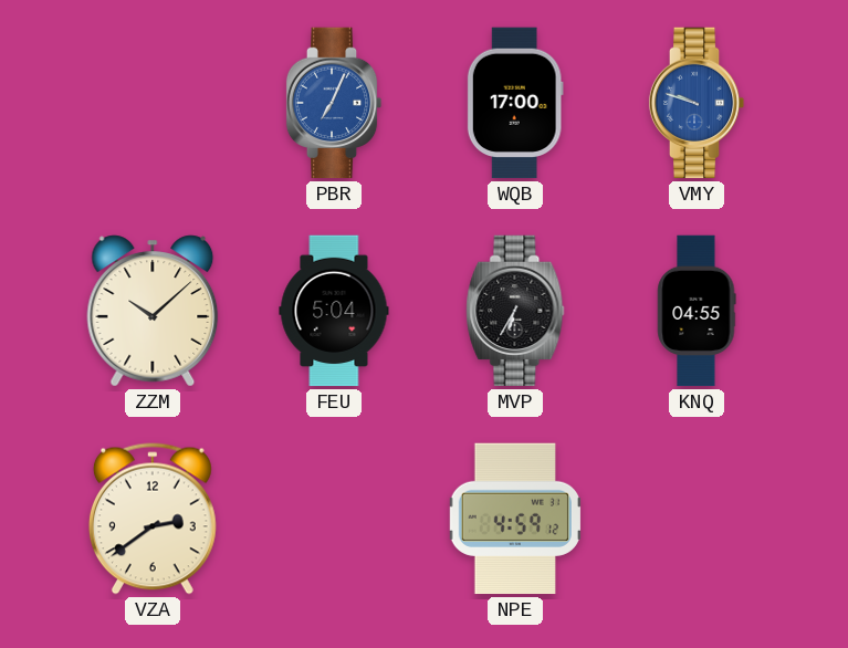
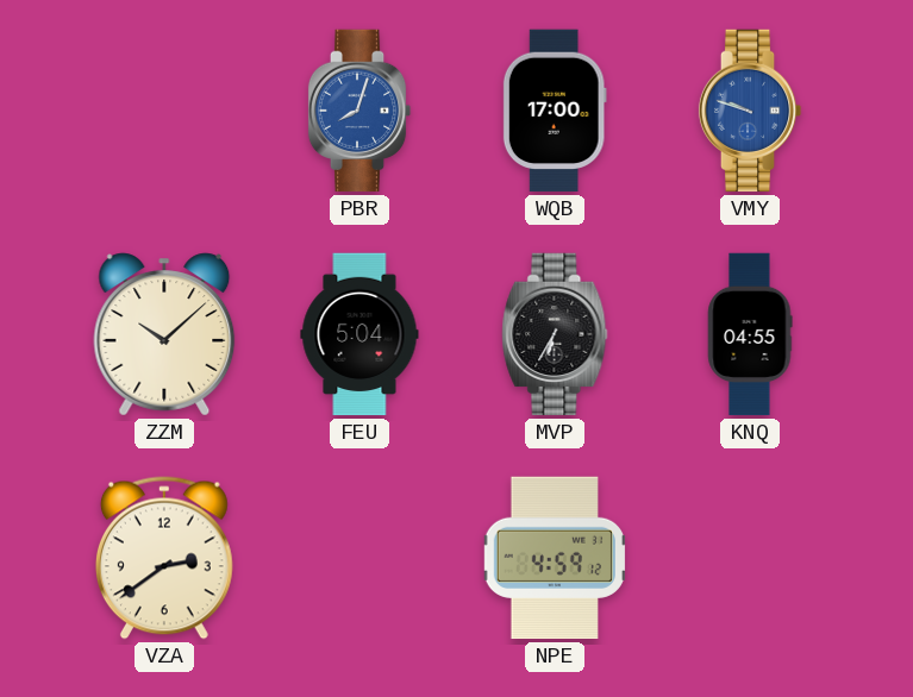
PBR: 7:04 -> 8:03 (359, 111)
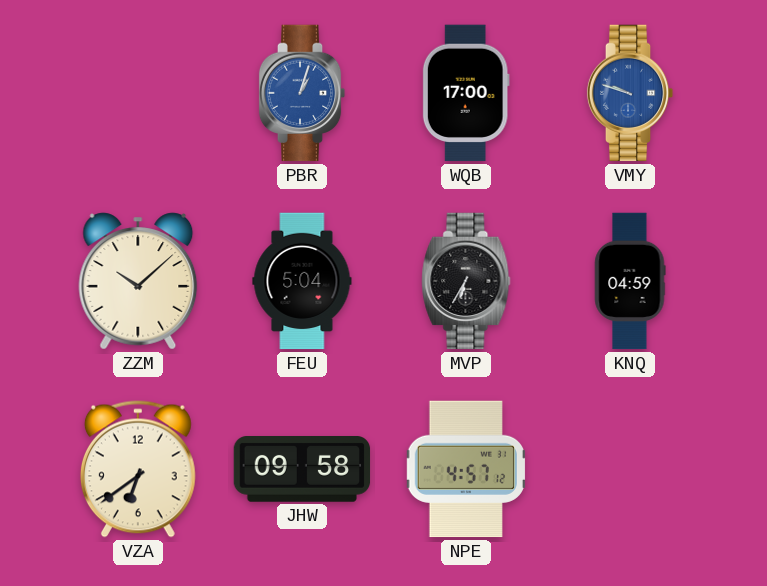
PBR: 8:03 -> 1:03 (302, 93)
KNQ: 04:55 -> 04:59 (630, 281)
VZA: 2:39 -> 6:39 (138, 469)
JHW: none -> 09:58 (302, 470)
NPE: 4:59 -> 4:57 (466, 469)
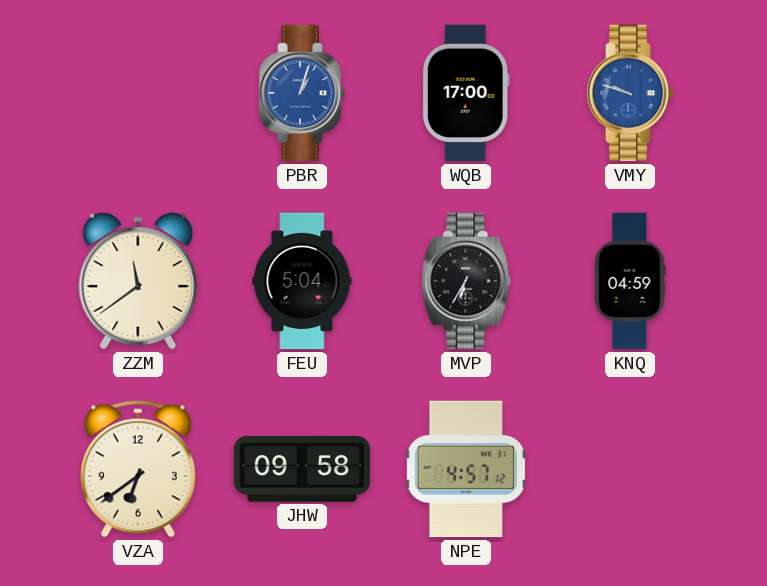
ZZM: 10:08 -> 11:39 (138, 281)
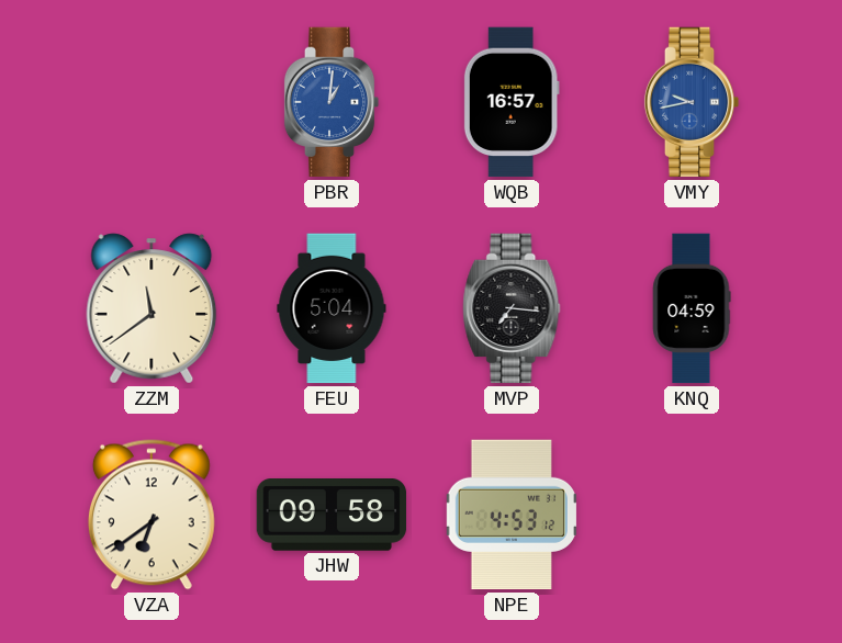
PBR: 1:03 -> 1:01 (332, 102)
WQB: 17:00 -> 16:57 (512, 102)
VMY: 9:48 -> 9:43 (692, 102)
MVP: 6:35 -> 7:16 (512, 308)
NPE: 4:57 -> 4:53 (512, 515)
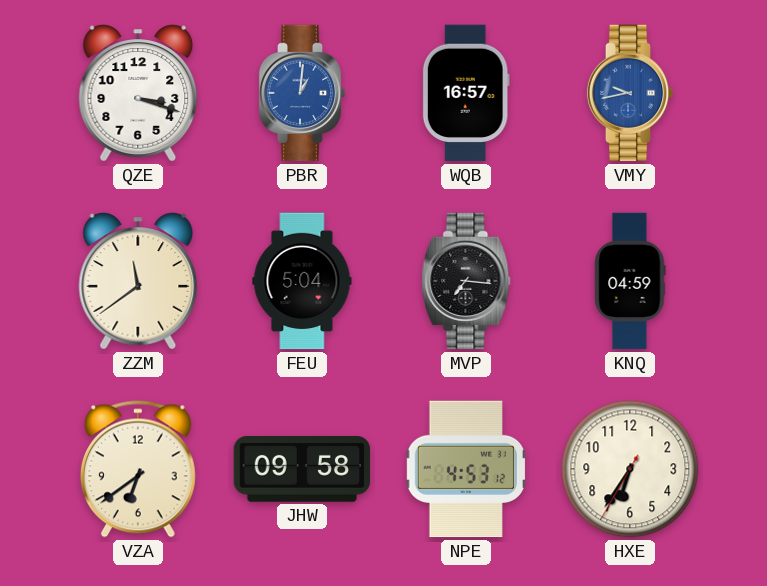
QZE: none -> 3:18 (138, 93)
HXE: none -> 6:35 (630, 469)
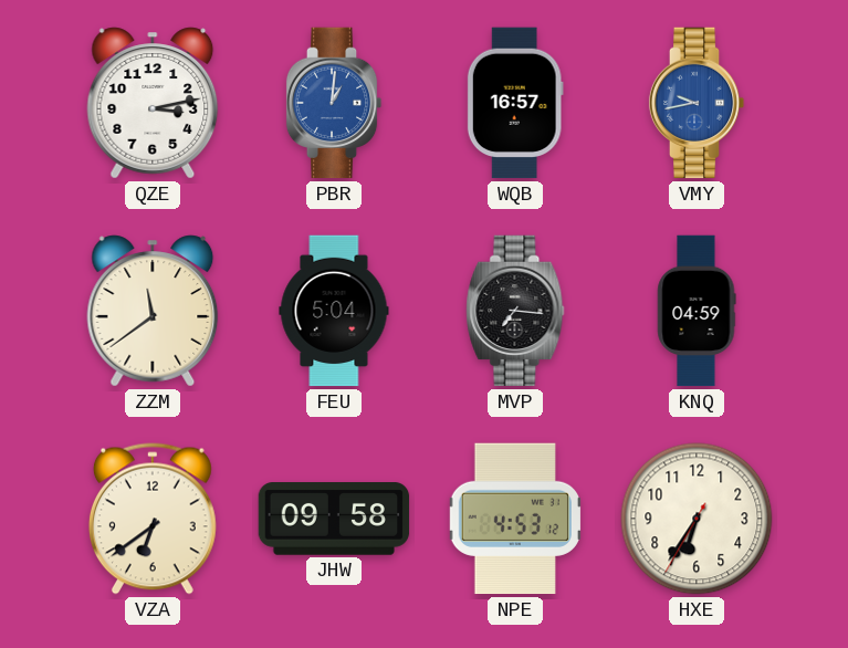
QZE: 3:18 -> 3:13 (153, 103)
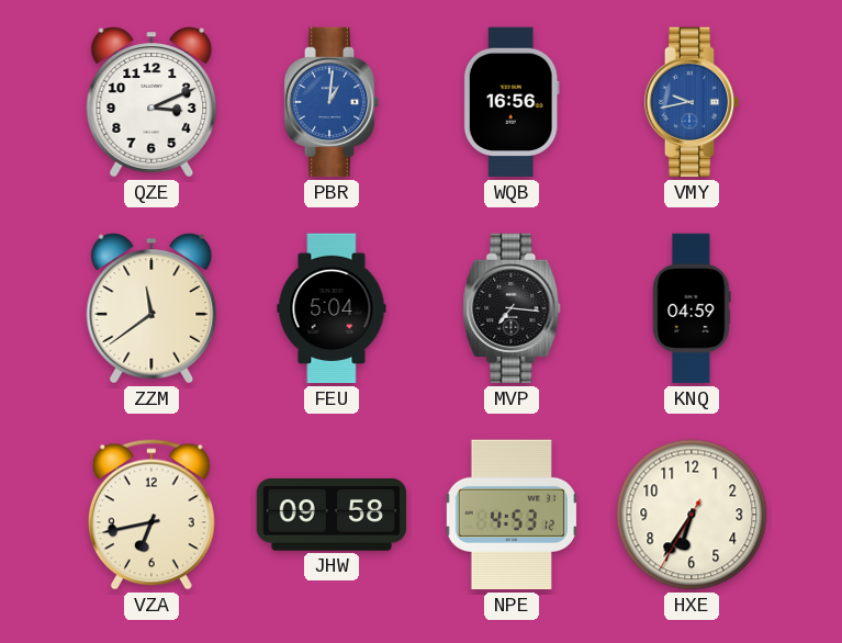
QZE: 3:13 -> 3:11 (151, 102)
WQB: 16:57 -> 16:56 (512, 102)
VZA: 6:39 -> 6:43 (151, 515)
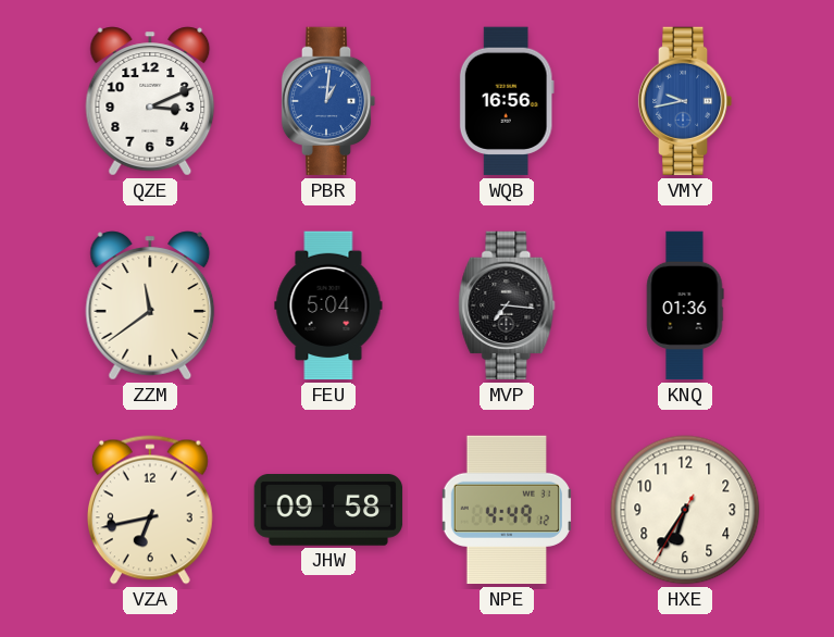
KNQ: 04:59 -> 01:36 (685, 305)
NPE: 4:53 -> 4:49 (507, 510)
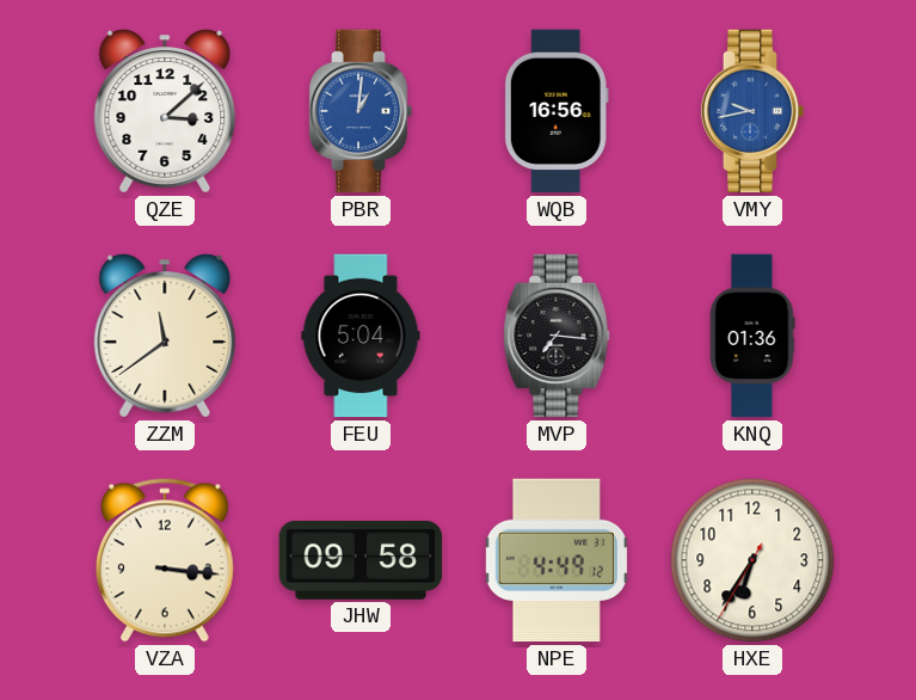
QZE: 3:11 -> 3:08 (165, 111)
VZA: 6:43 -> 3:16 (165, 560)
